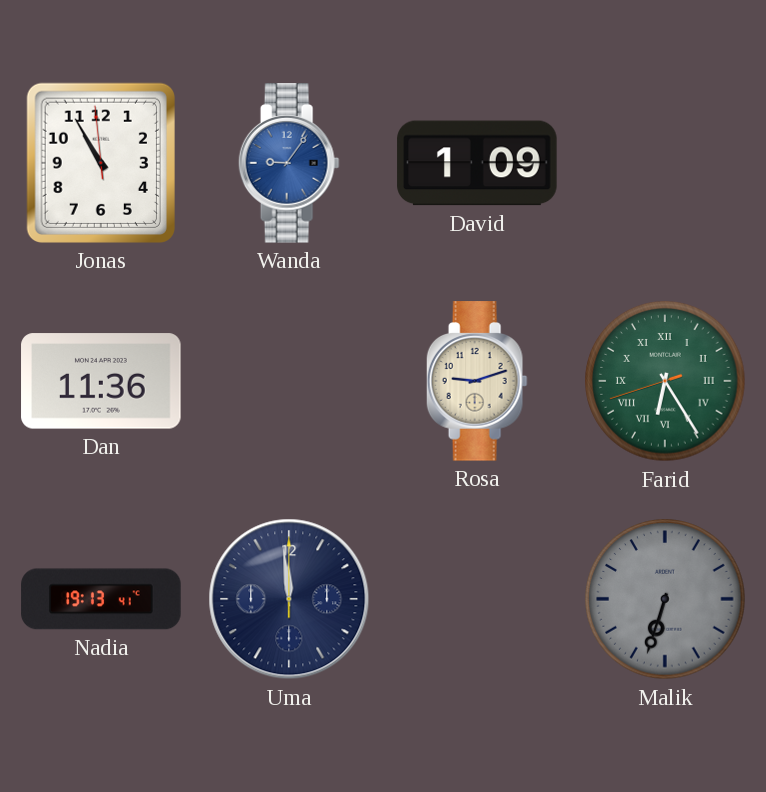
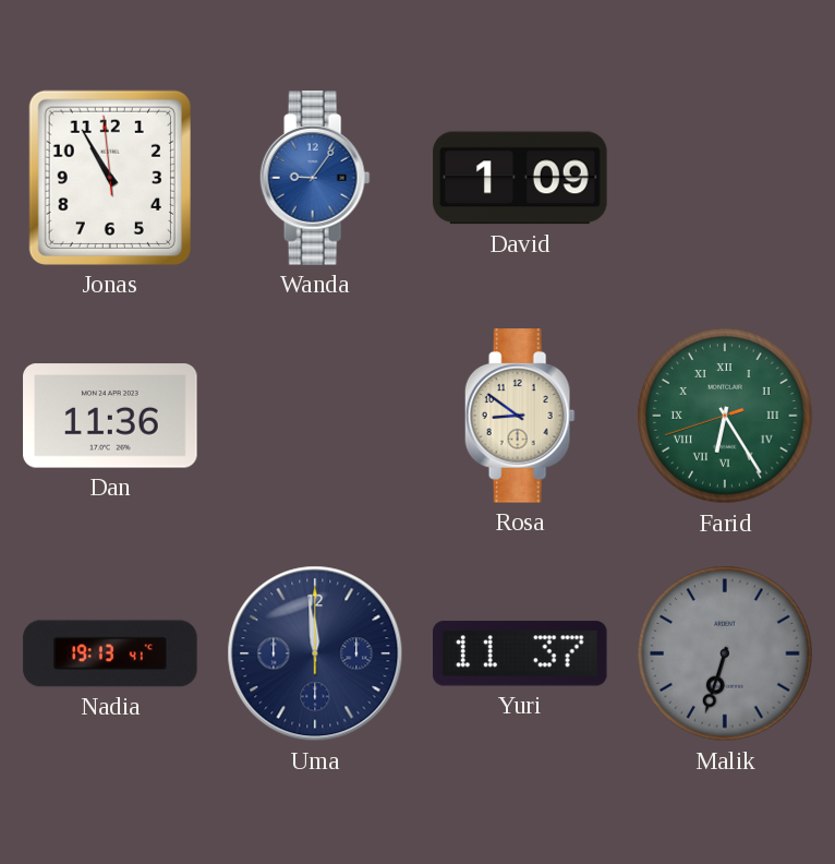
Rosa: 9:12 -> 8:51 (520, 416)
Yuri: none -> 11:37 (521, 653)
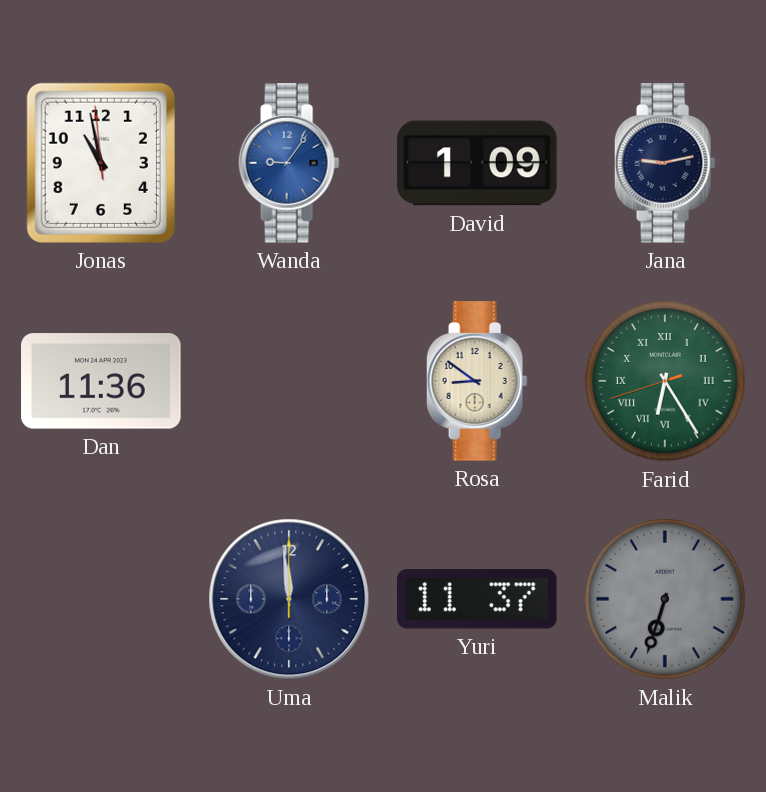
Jonas: 10:54 -> 10:57 (101, 163)
Jana: none -> 9:13 (665, 163)
Nadia: 19:13 -> none (110, 653)
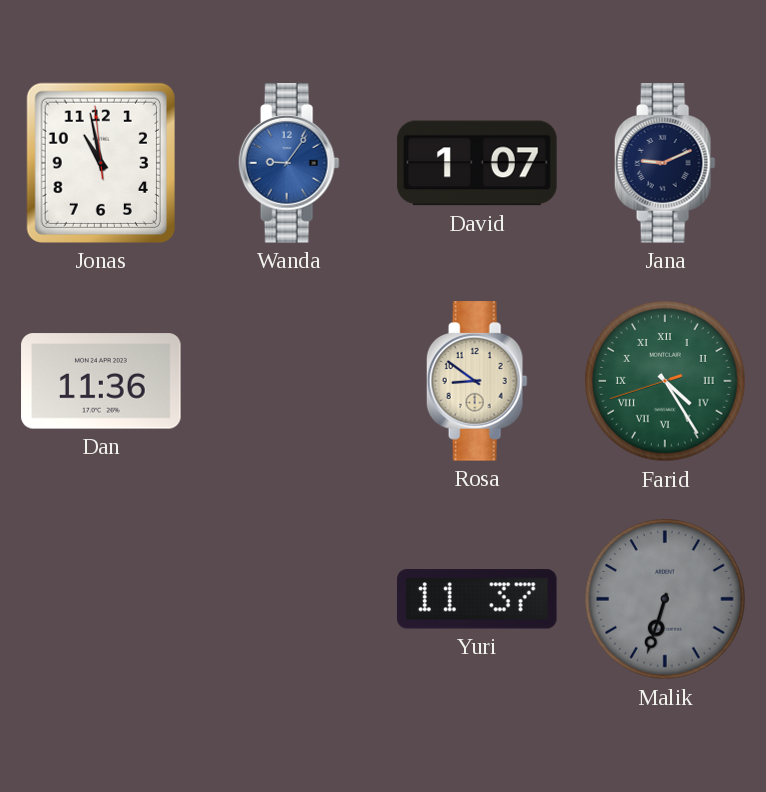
David: 1:09 -> 1:07 (477, 163)
Jana: 9:13 -> 9:11 (665, 163)
Farid: 6:24 -> 4:24 (665, 381)
Uma: 11:59 -> none (289, 599)
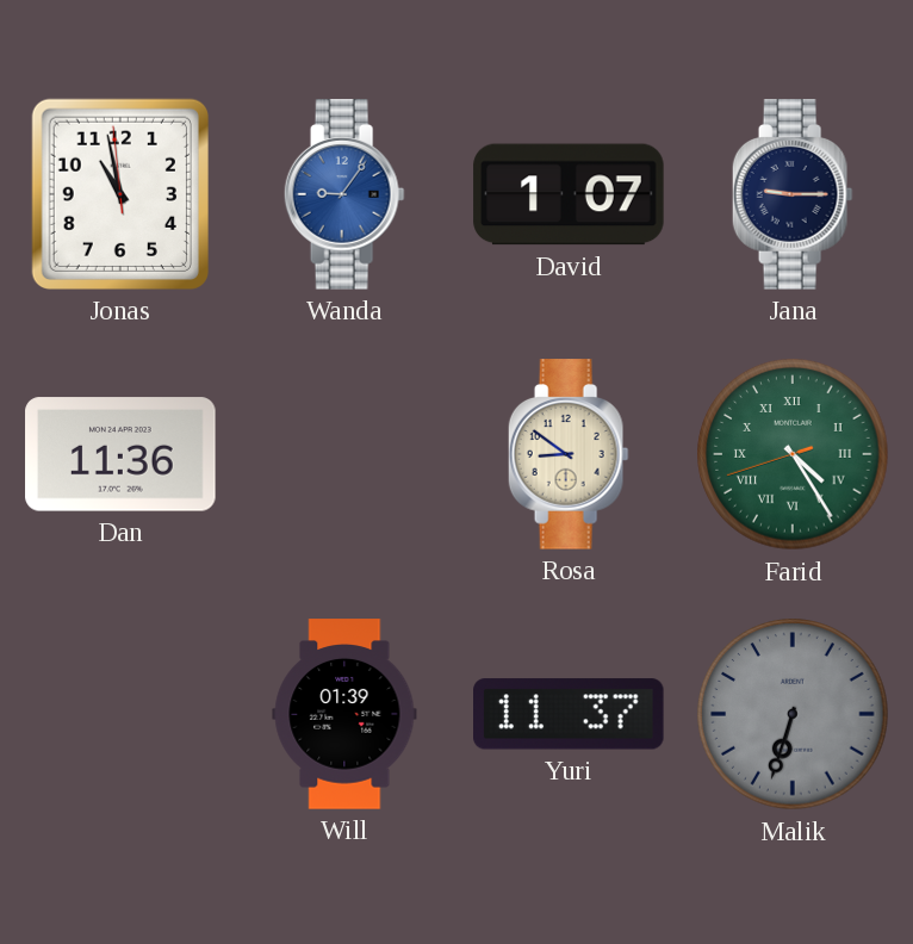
Jana: 9:11 -> 9:15 (793, 194)
Will: none -> 01:39 (344, 714)
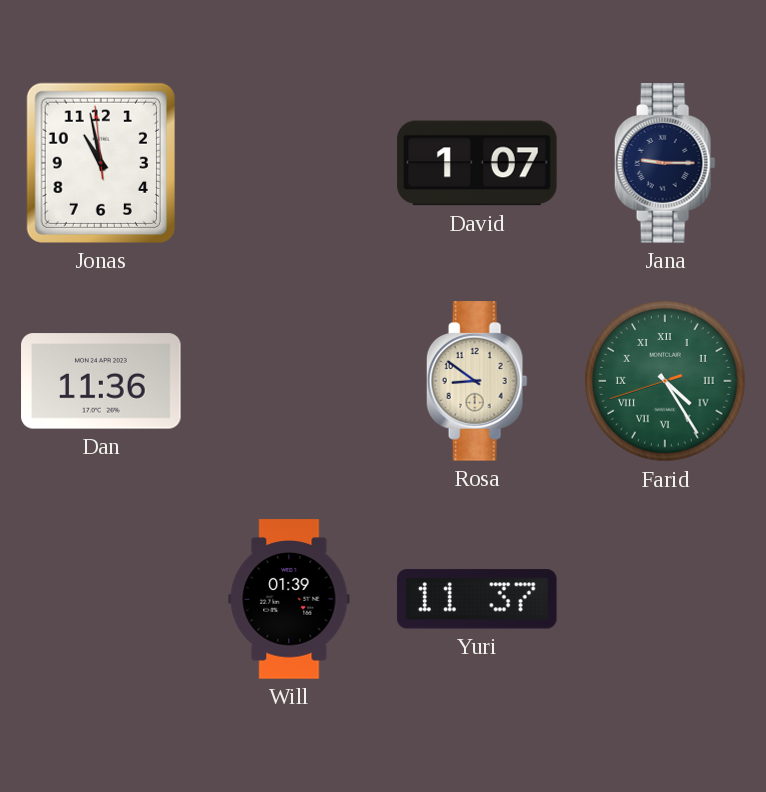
Wanda: 9:06 -> none (344, 194)
Malik: 6:33 -> none (793, 714)
